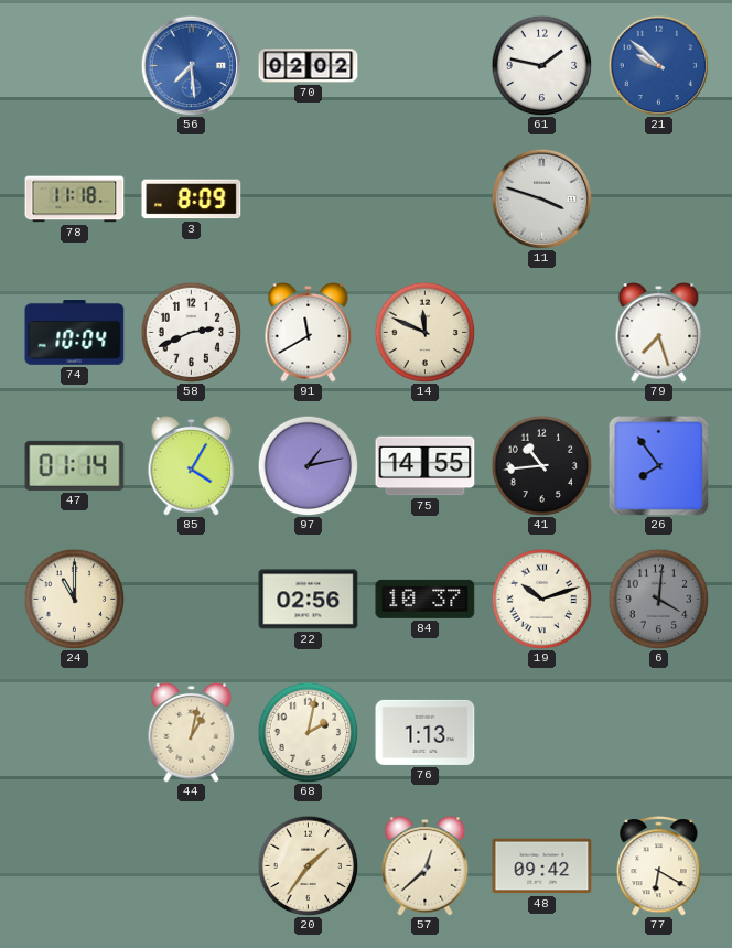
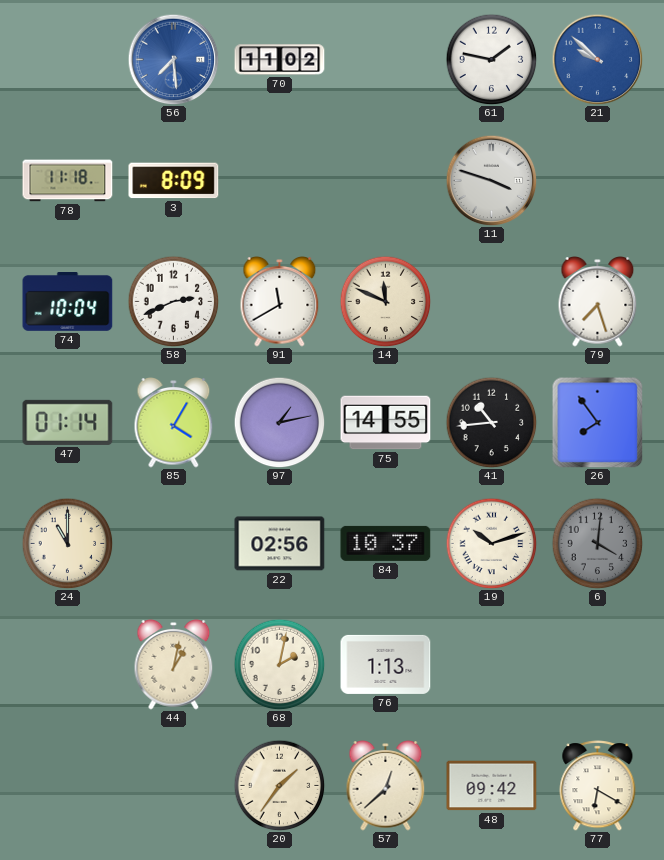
70: 02:02 -> 11:02 (280, 60)
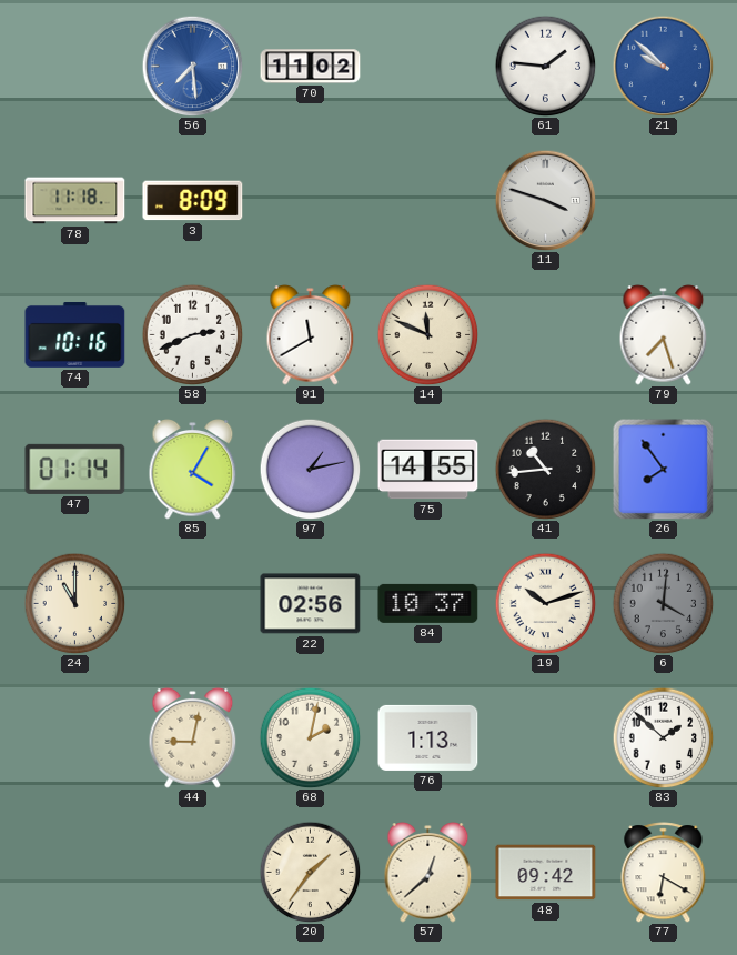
61: 1:47 -> 1:46 (545, 66)
74: 10:04 -> 10:16 (75, 335)
44: 1:02 -> 9:02 (193, 738)
83: none -> 1:52 (663, 737)
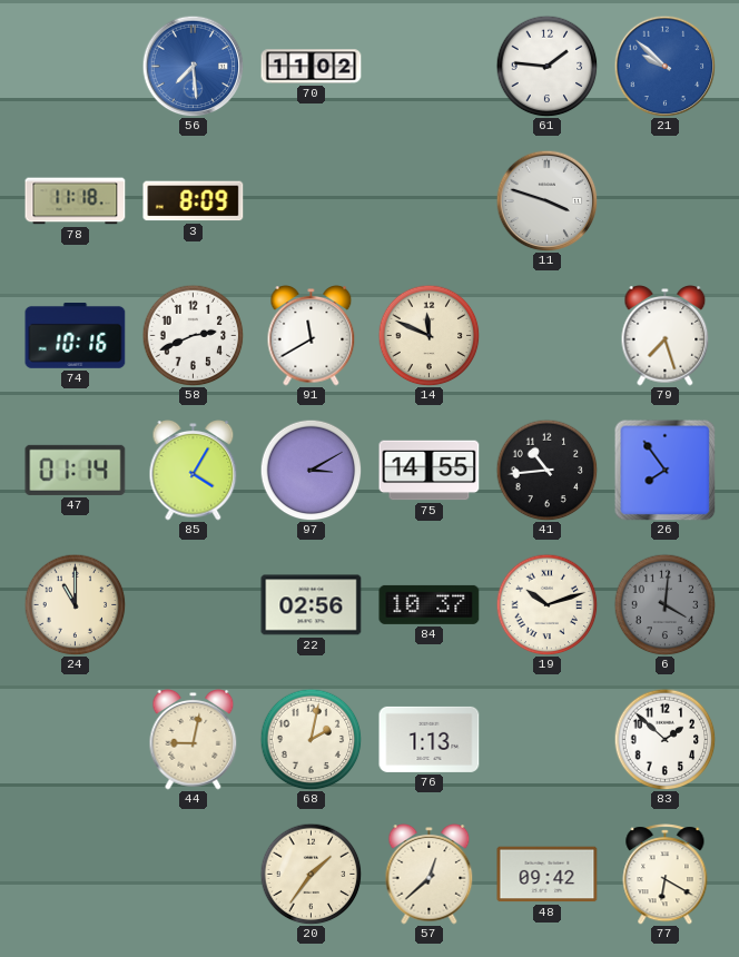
97: 1:13 -> 3:10 (311, 470)
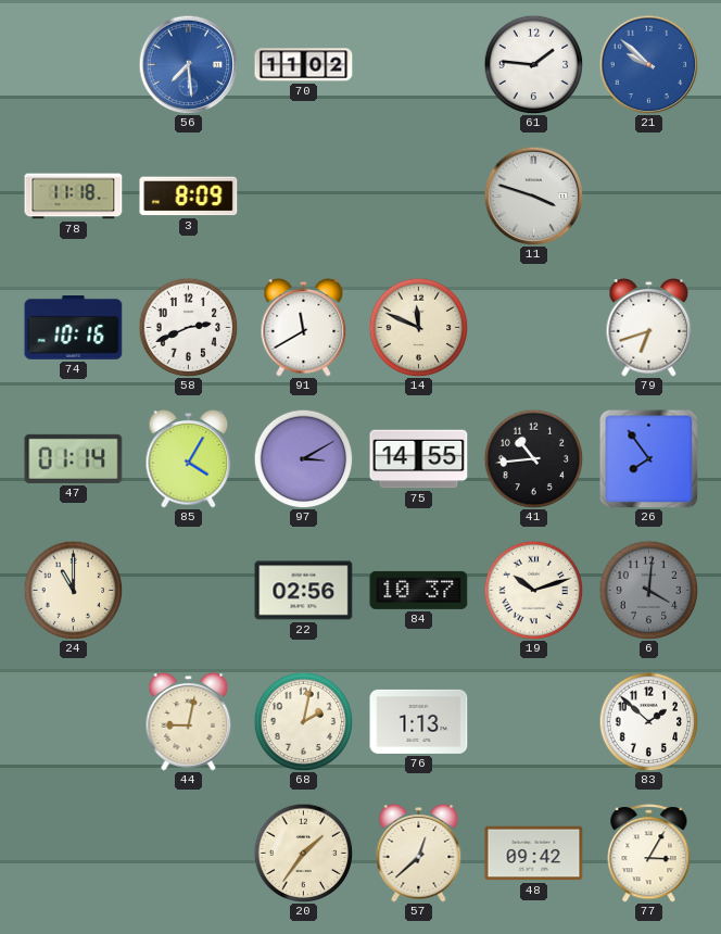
79: 7:27 -> 6:42 (649, 328)
77: 6:20 -> 3:05 (649, 854)
